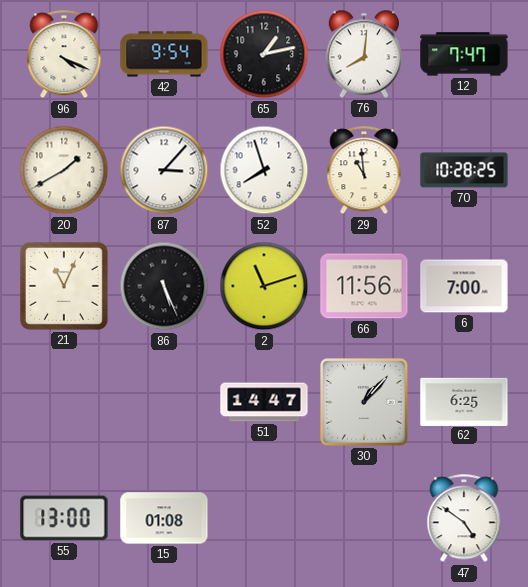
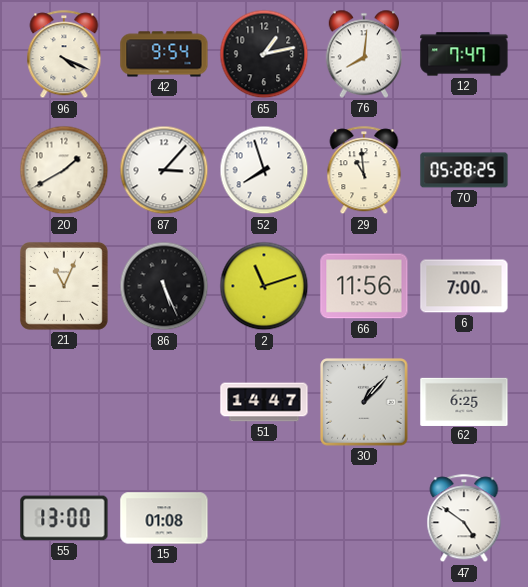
70: 10:28 -> 05:28 (464, 170)
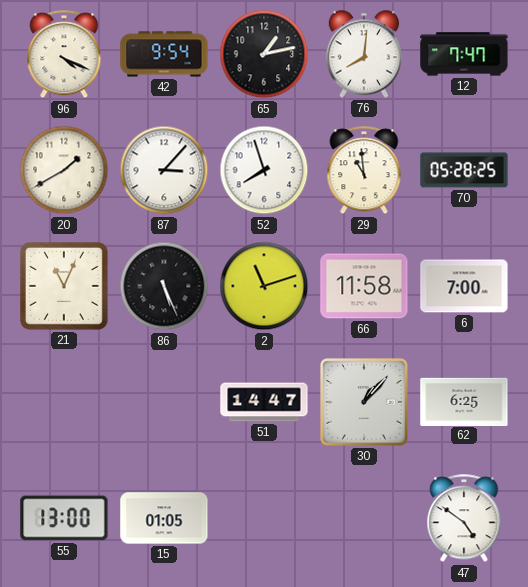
66: 11:56 -> 11:58 (364, 286)
15: 01:08 -> 01:05 (164, 518)
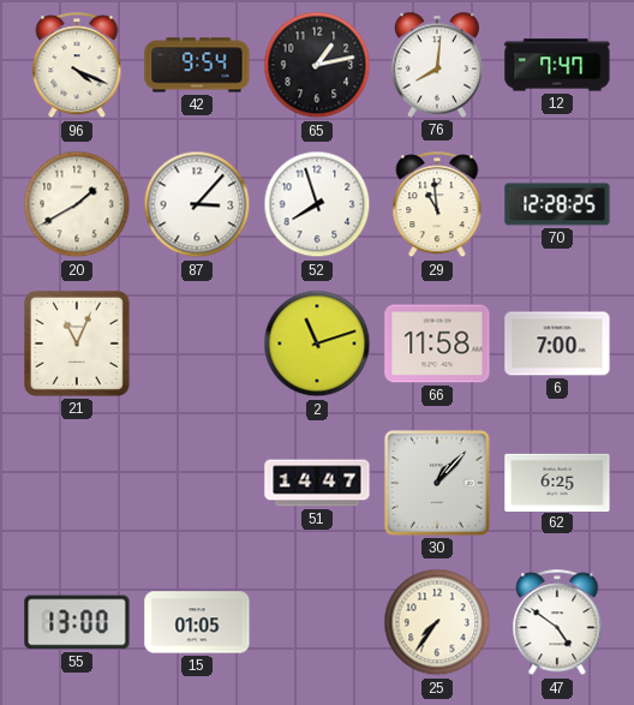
70: 05:28 -> 12:28 (557, 204)
86: 5:26 -> none (164, 286)
25: none -> 7:36 (437, 622)
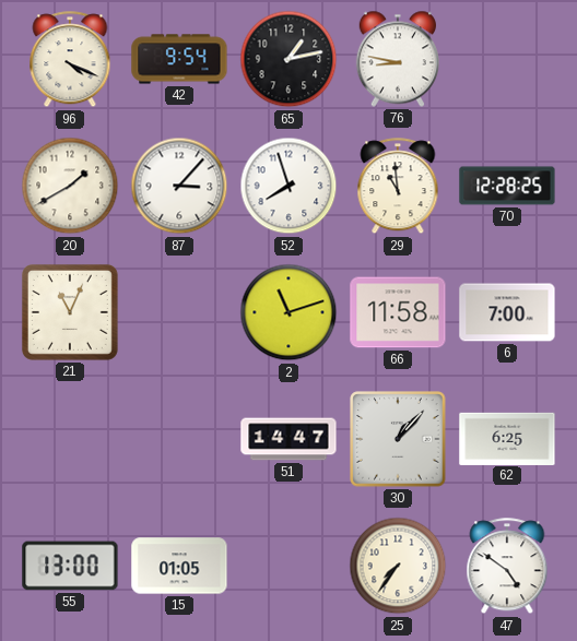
76: 8:01 -> 8:47 (397, 59)
12: 7:47 -> none (557, 65)
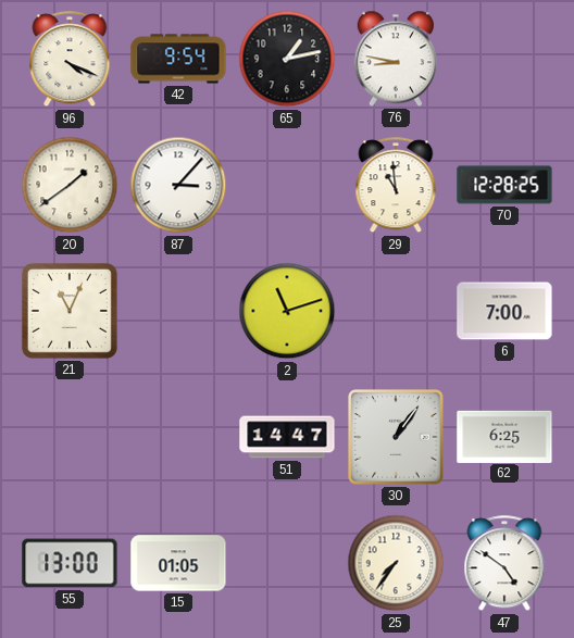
20: 1:40 -> 1:39 (70, 185)
52: 7:57 -> none (288, 186)
66: 11:58 -> none (398, 312)
30: 1:07 -> 1:06 (396, 437)
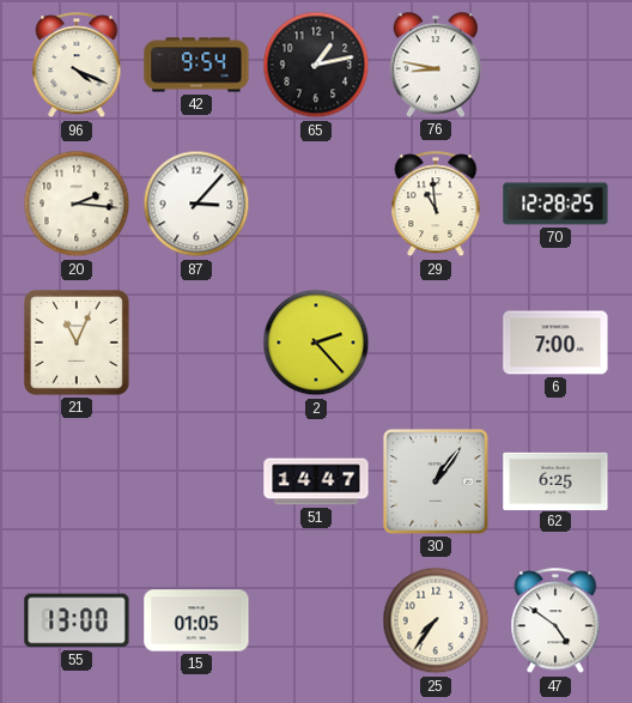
20: 1:39 -> 2:16 (77, 204)
2: 11:12 -> 2:23 (316, 343)
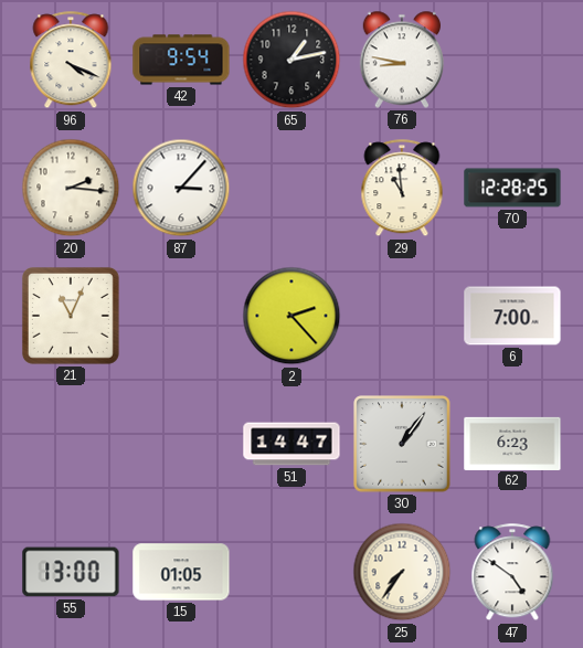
62: 6:25 -> 6:23 (512, 443)
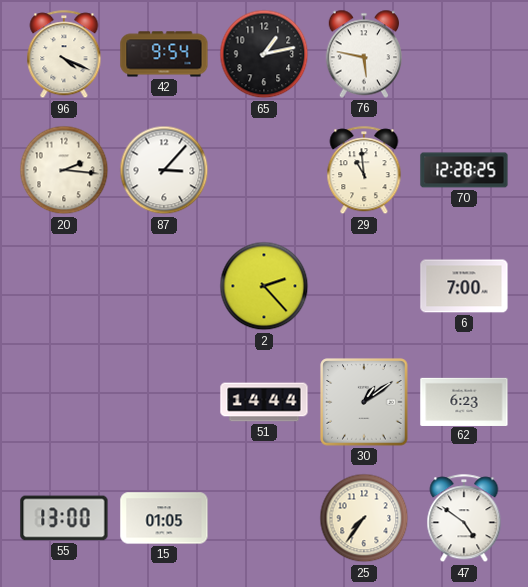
76: 8:47 -> 5:47 (363, 54)
21: 11:04 -> none (71, 316)
51: 14:47 -> 14:44 (264, 402)
30: 1:06 -> 1:09 (364, 402)
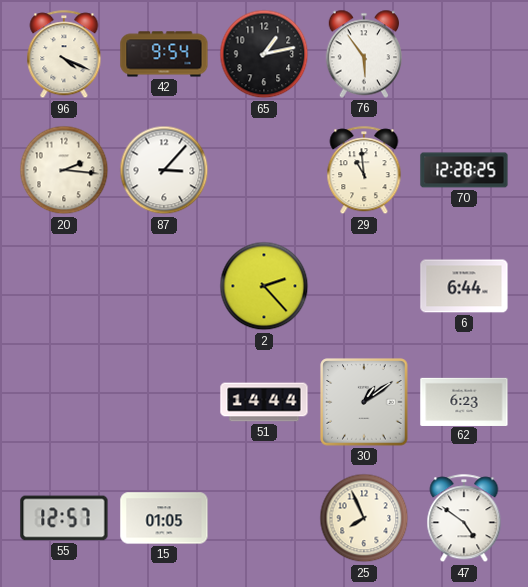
76: 5:47 -> 5:54 (363, 54)
6: 7:00 -> 6:44 (464, 286)
55: 13:00 -> 12:57 (64, 518)
25: 7:36 -> 7:56 (364, 518)
